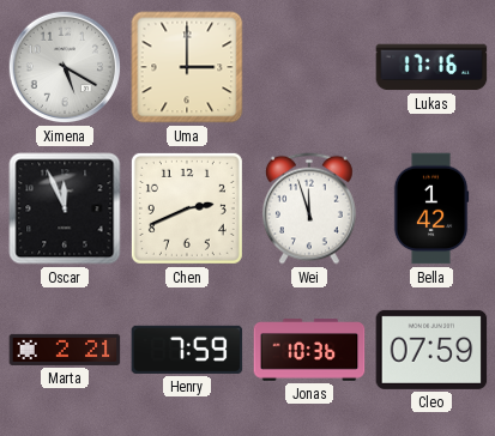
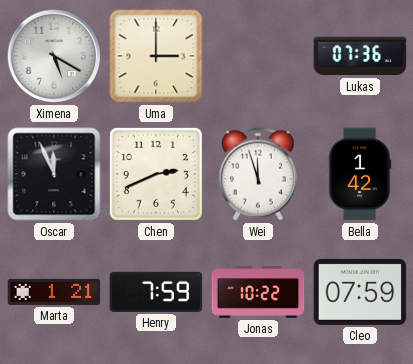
Lukas: 17:16 -> 07:36 (360, 56)
Marta: 2:21 -> 1:21 (54, 292)
Jonas: 10:36 -> 10:22 (258, 292)
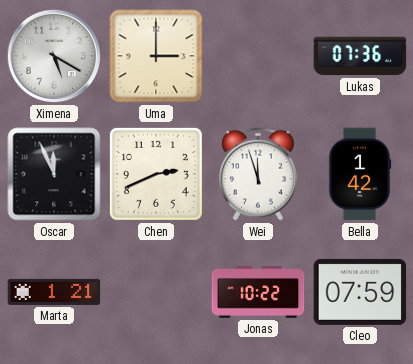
Henry: 7:59 -> none (156, 292)
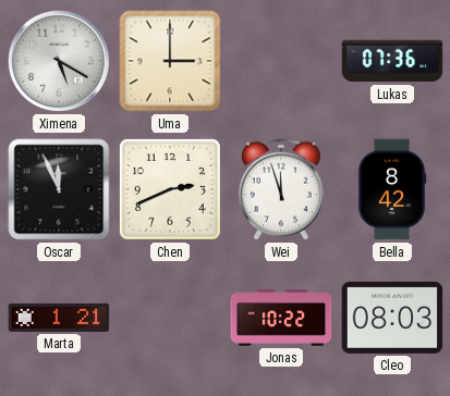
Bella: 1:42 -> 8:42 (392, 189)
Cleo: 07:59 -> 08:03 (392, 318)
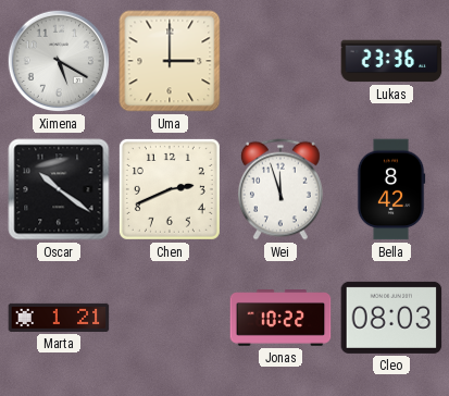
Lukas: 07:36 -> 23:36 (391, 61)
Oscar: 11:56 -> 10:21 (59, 189)
